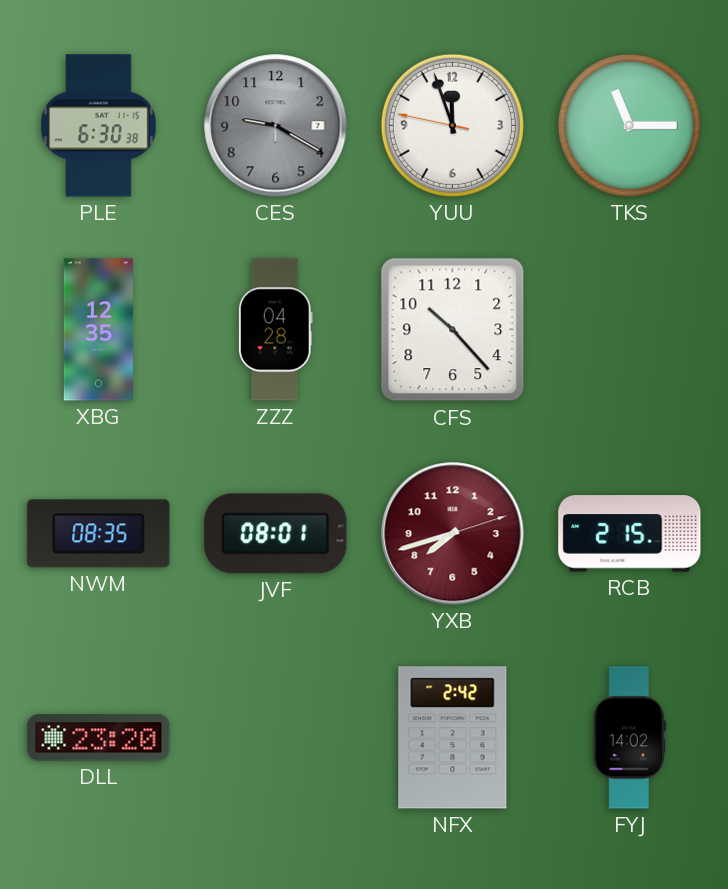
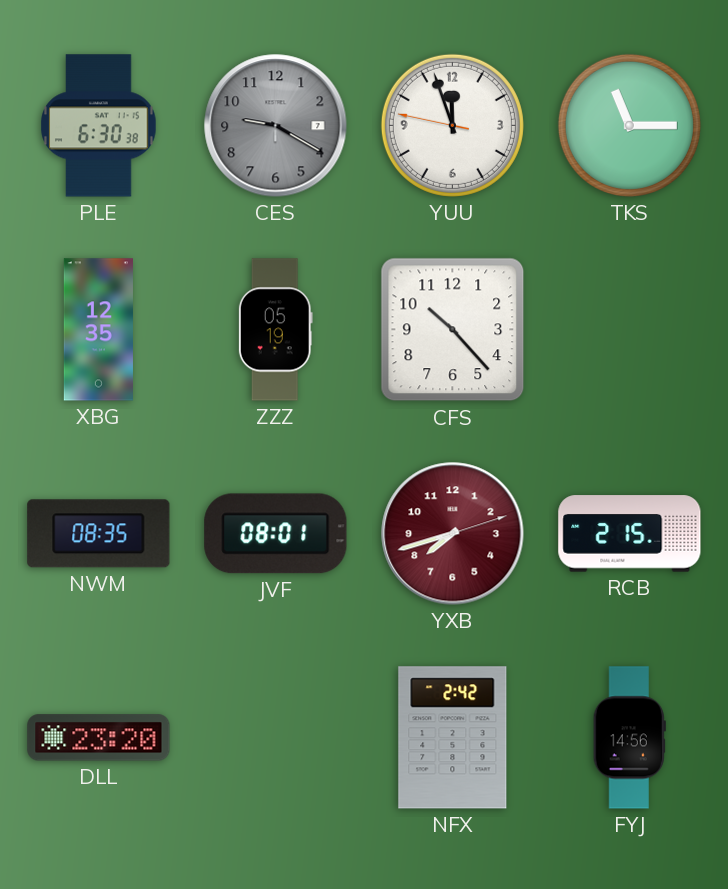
ZZZ: 04:28 -> 05:19 (275, 330)
FYJ: 14:02 -> 14:56 (629, 738)
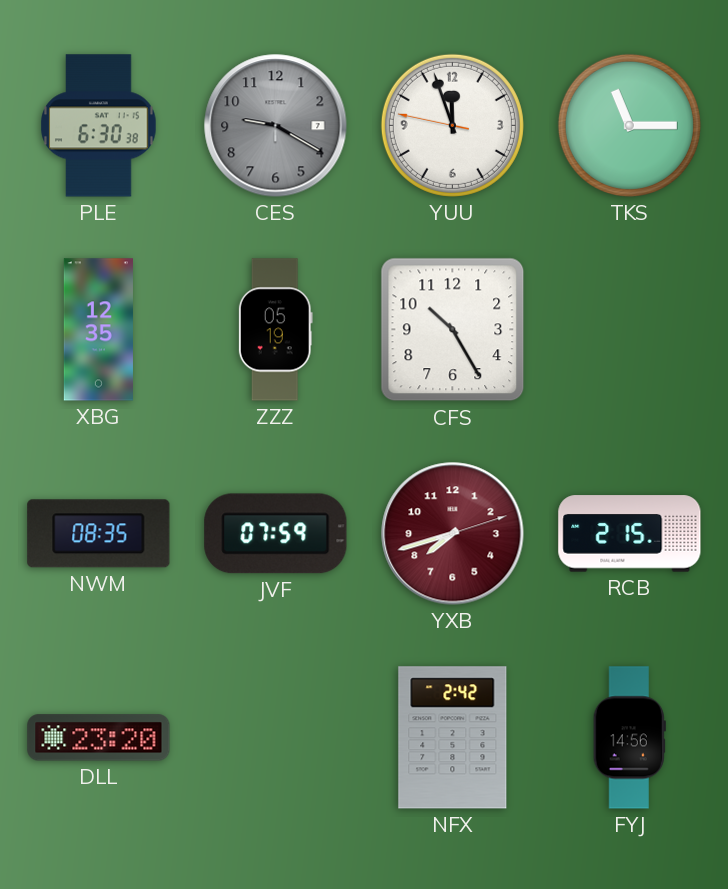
CFS: 10:23 -> 10:25 (453, 330)
JVF: 08:01 -> 07:59 (276, 534)
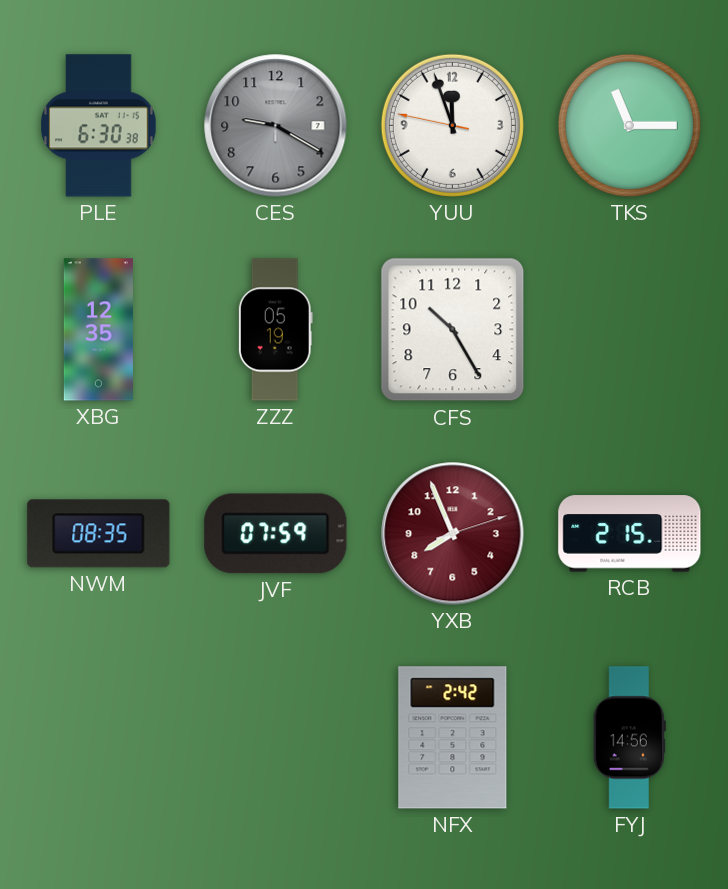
YXB: 7:42 -> 7:56 (453, 534)
DLL: 23:20 -> none (99, 738)
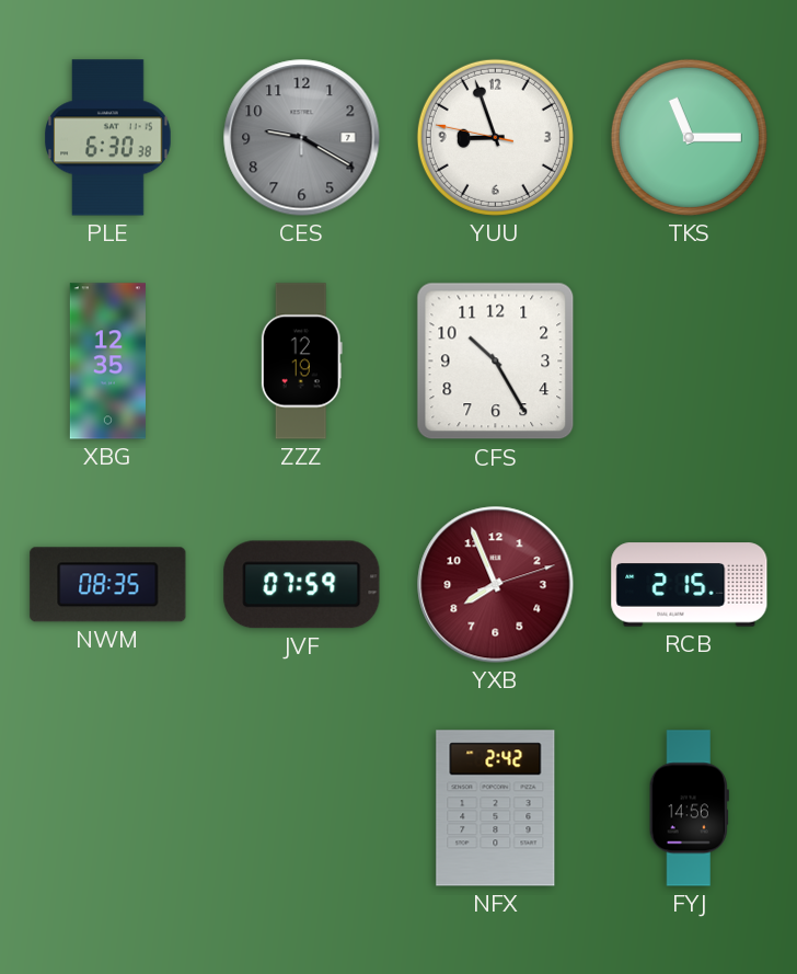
YUU: 11:56 -> 8:56 (495, 137)
ZZZ: 05:19 -> 12:19 (301, 362)
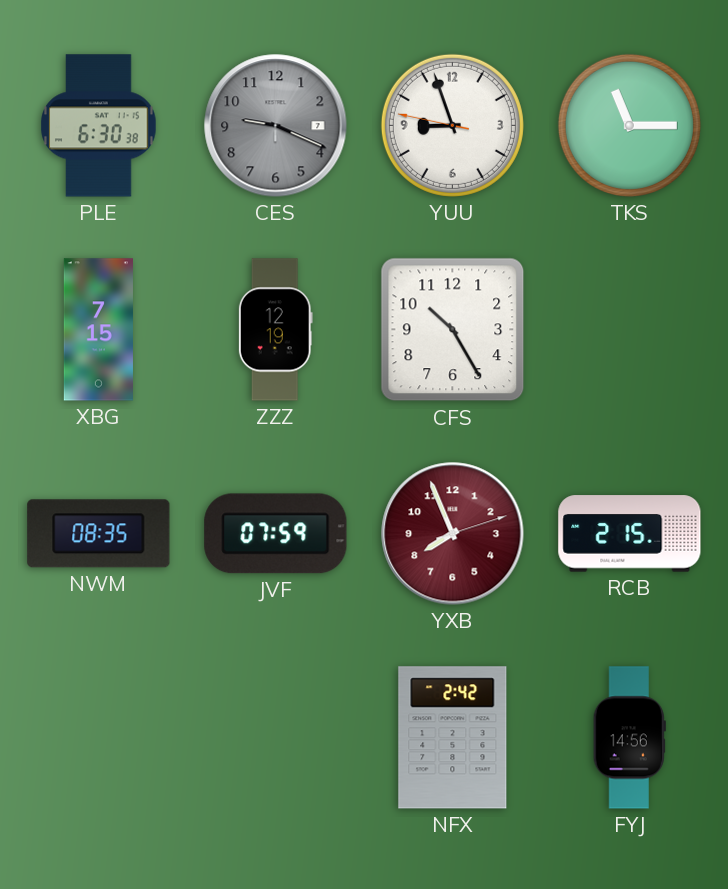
CES: 9:20 -> 9:19 (276, 126)
XBG: 12:35 -> 7:15 (98, 330)
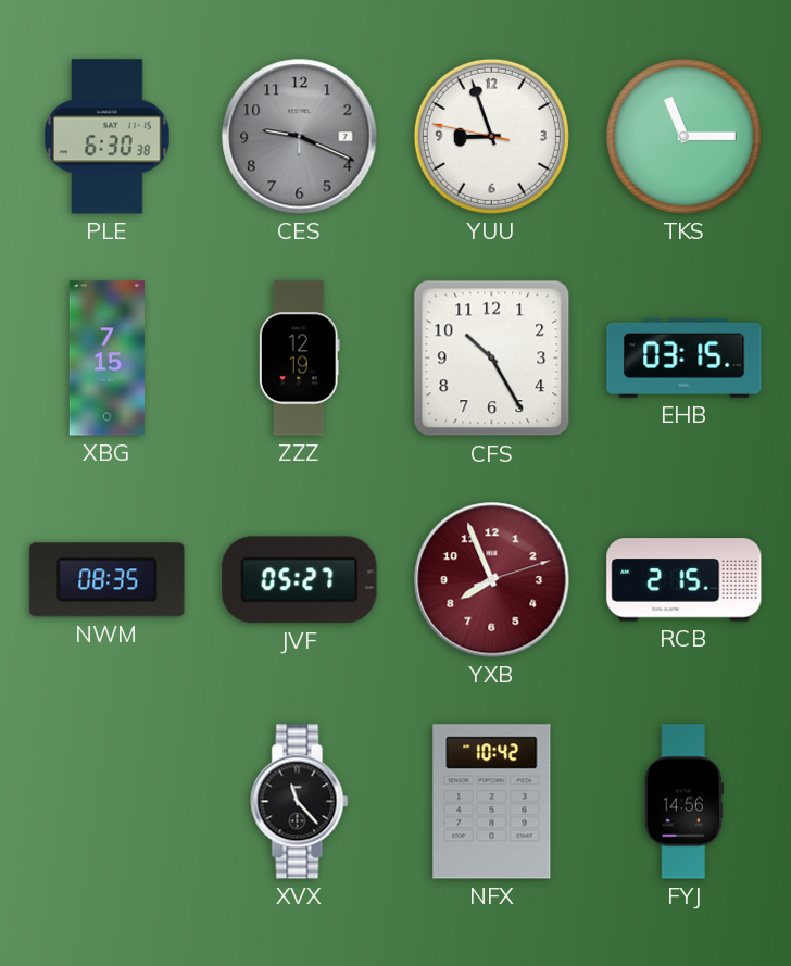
EHB: none -> 03:15 (685, 357)
JVF: 07:59 -> 05:27 (300, 580)
XVX: none -> 11:23 (300, 802)
NFX: 2:42 -> 10:42 (492, 802)
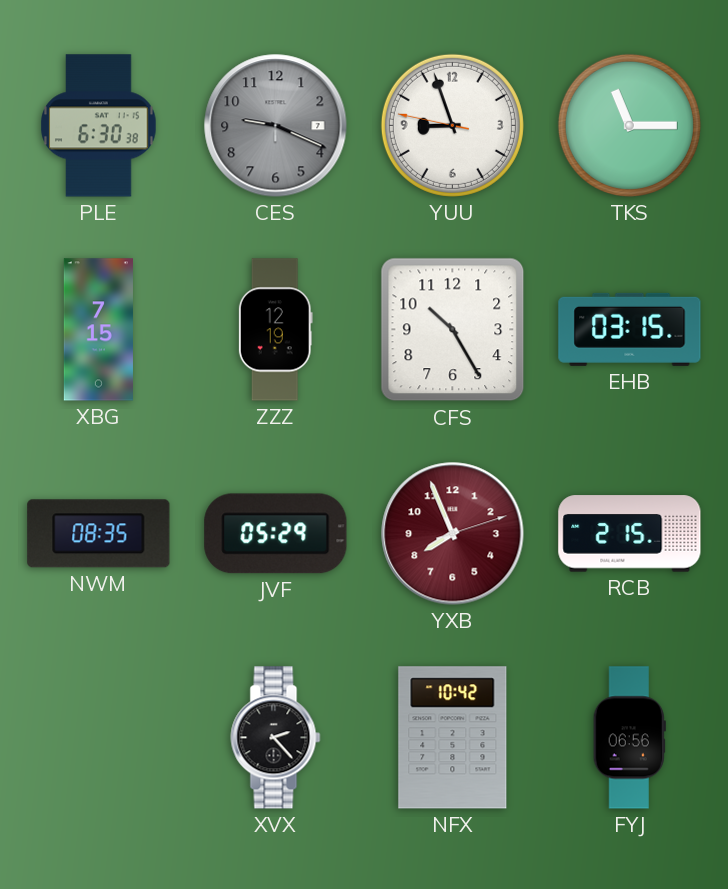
JVF: 05:27 -> 05:29 (276, 534)
XVX: 11:23 -> 2:23 (276, 738)
FYJ: 14:56 -> 06:56 (629, 738)
